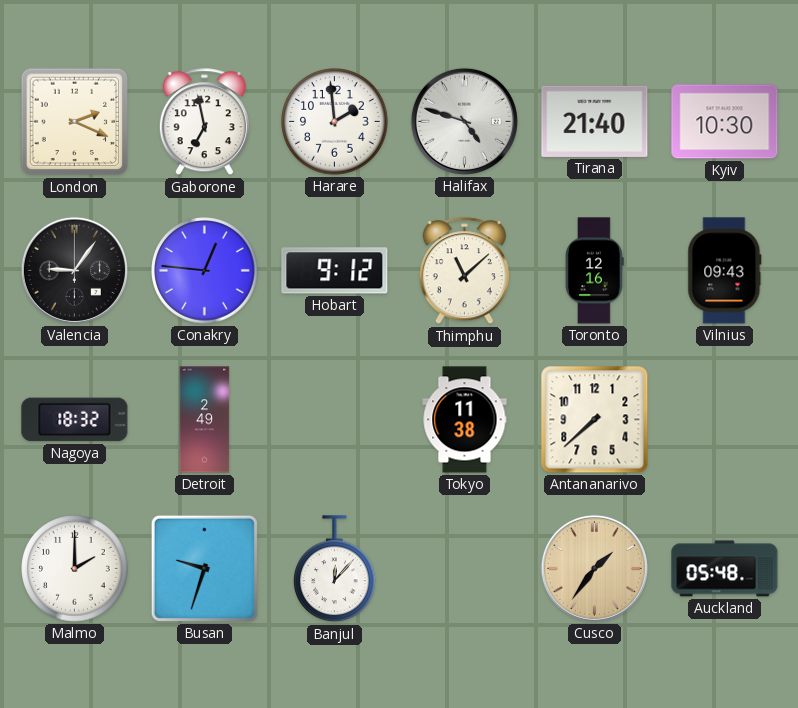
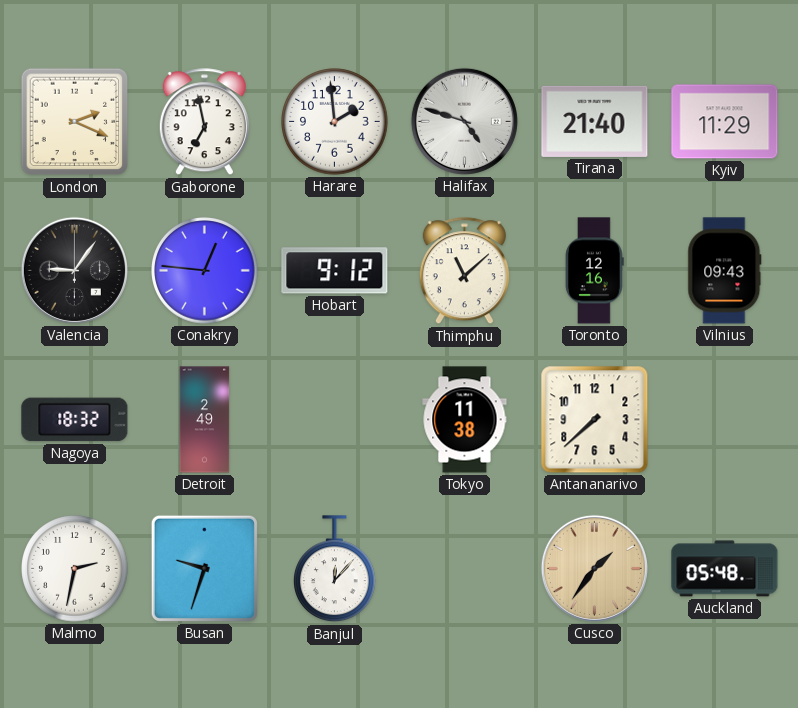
Kyiv: 10:30 -> 11:29 (725, 122)
Malmo: 2:00 -> 2:32 (75, 569)
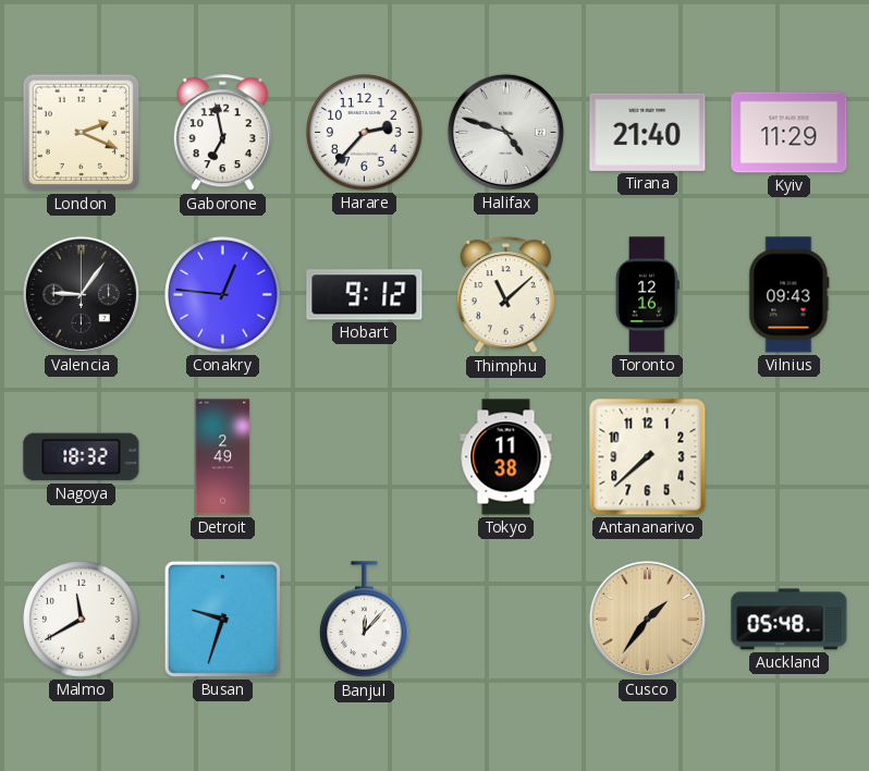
Harare: 1:59 -> 2:37 (365, 133)
Malmo: 2:32 -> 11:40 (82, 620)
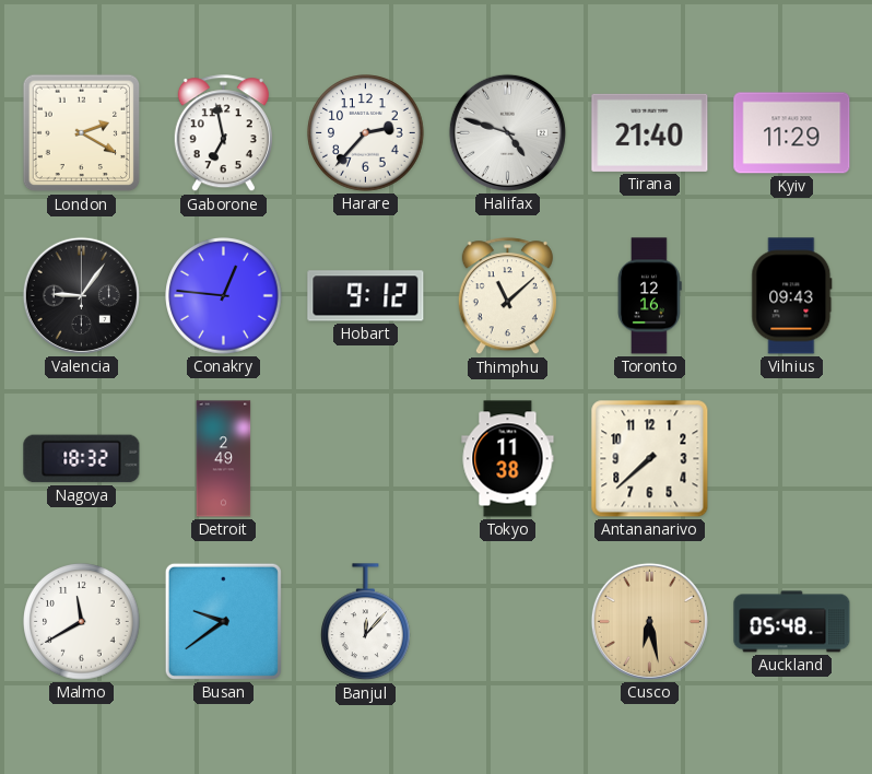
London: 2:19 -> 2:20 (82, 133)
Busan: 9:33 -> 9:39 (223, 621)
Cusco: 1:36 -> 6:28 (649, 621)
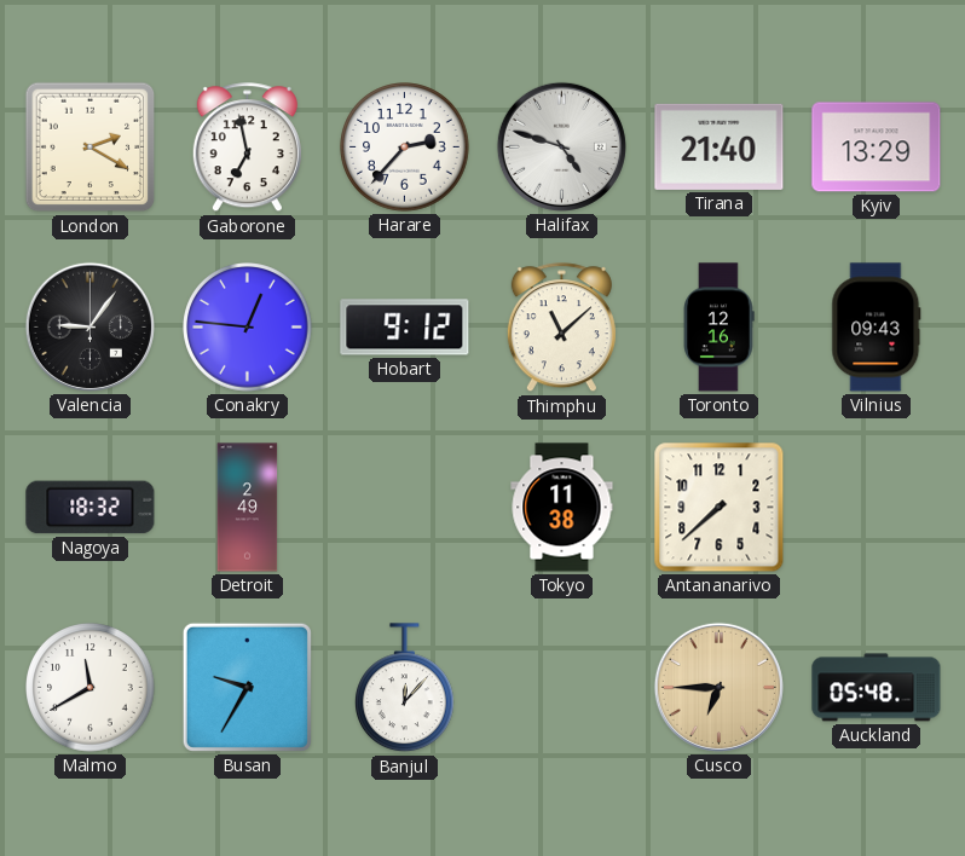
Kyiv: 11:29 -> 13:29 (877, 148)
Busan: 9:39 -> 9:35 (247, 687)
Cusco: 6:28 -> 6:45 (718, 687)
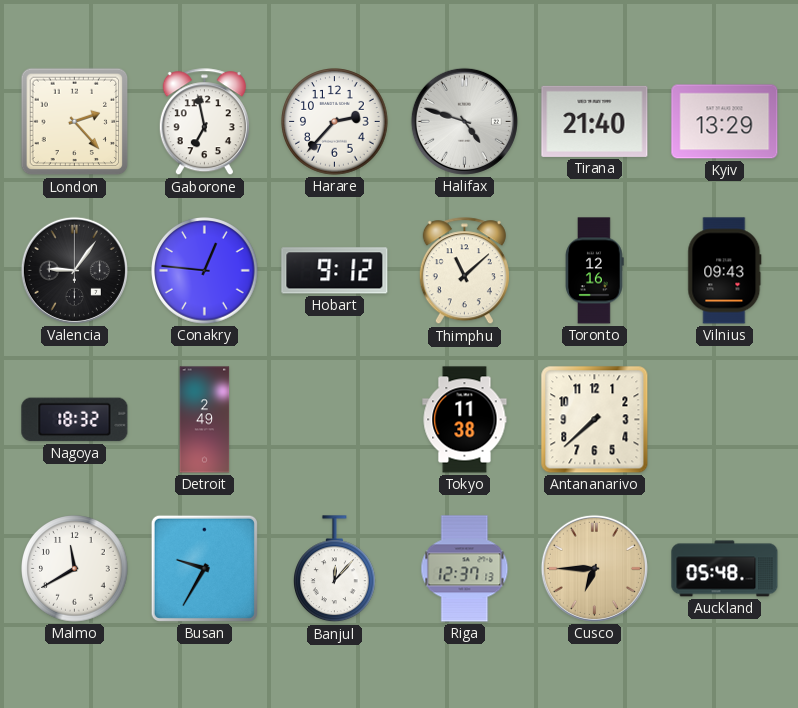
London: 2:20 -> 2:23 (75, 122)
Riga: none -> 12:37 (465, 569)
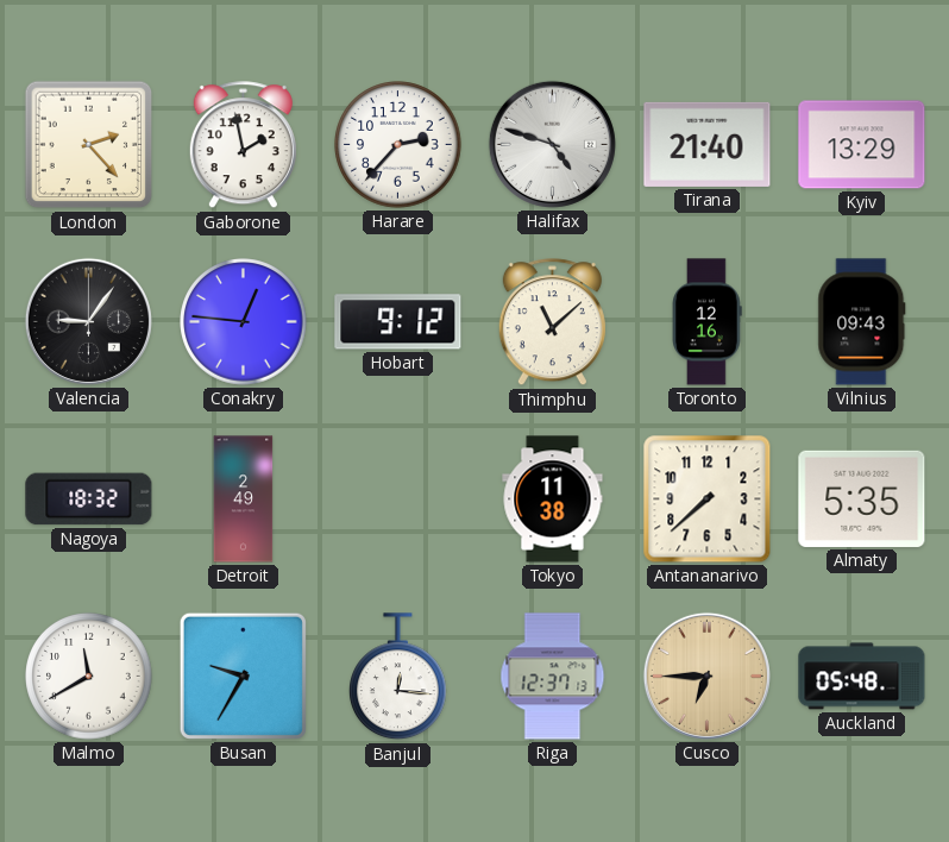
Gaborone: 6:58 -> 1:58 (243, 145)
Almaty: none -> 5:35 (862, 498)
Banjul: 12:07 -> 12:16 (398, 677)
